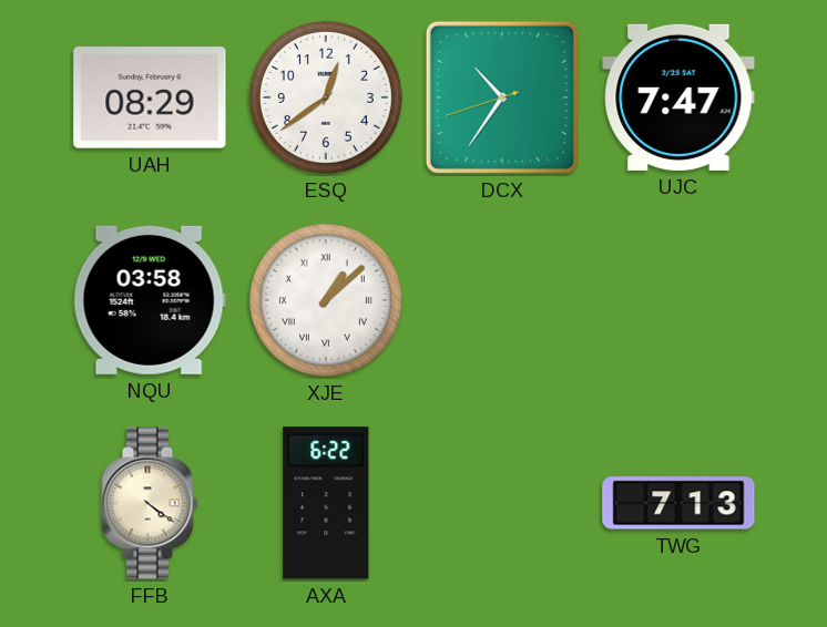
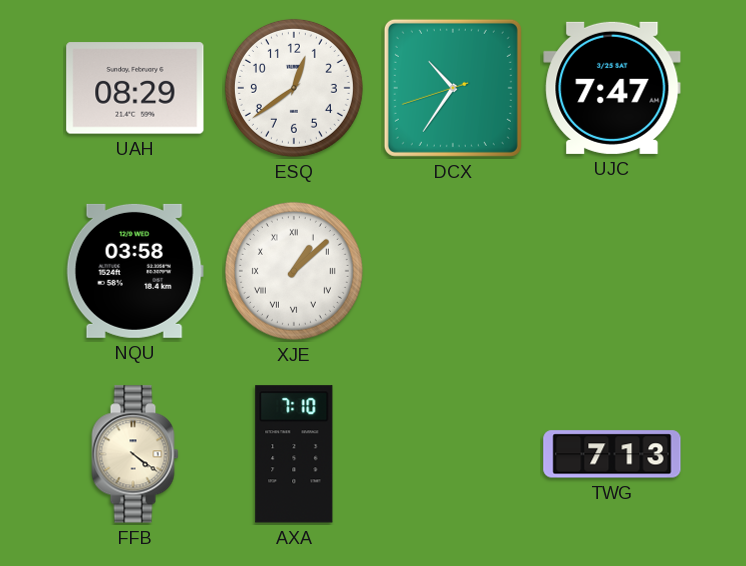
AXA: 6:22 -> 7:10 (294, 454)
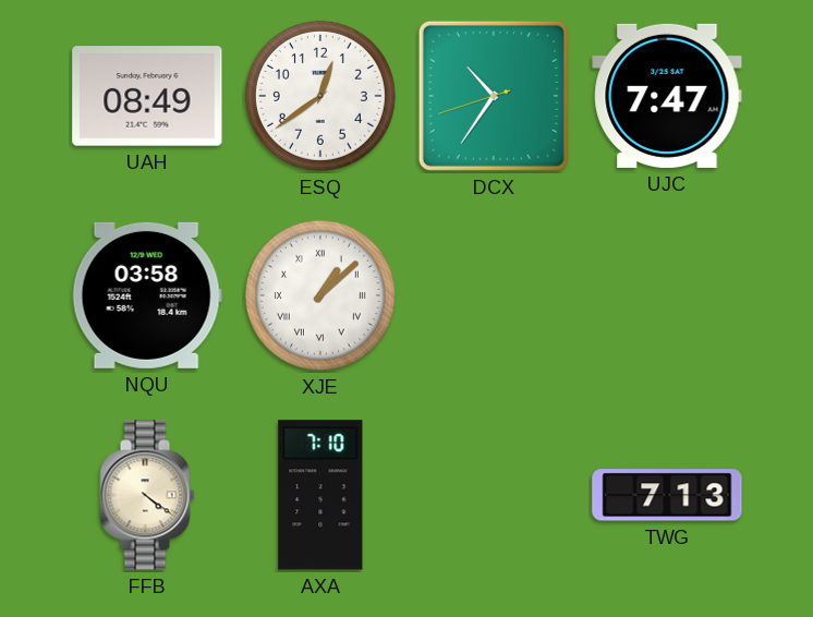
UAH: 08:29 -> 08:49 (147, 96)
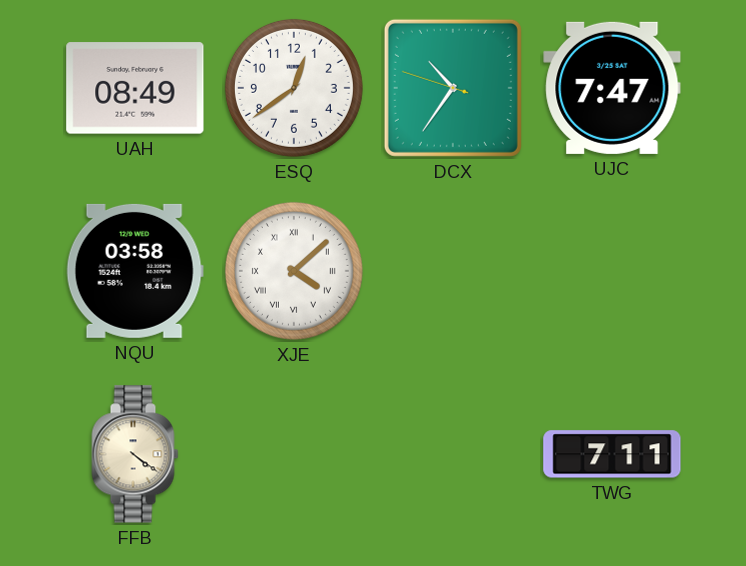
DCX: 10:35:42 -> 10:35:48 (453, 88)
XJE: 1:08 -> 4:08 (294, 271)
AXA: 7:10 -> none (320, 495)
TWG: 7:13 -> 7:11 (612, 454)
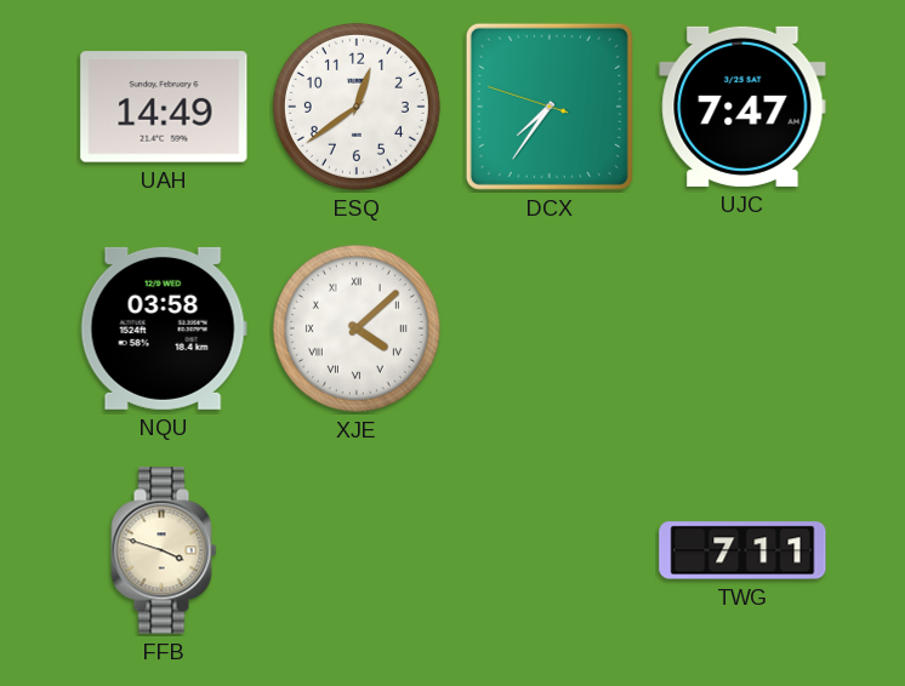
UAH: 08:49 -> 14:49 (164, 107)
DCX: 10:35 -> 7:35 (550, 107)
FFB: 4:21 -> 3:48 (164, 550)
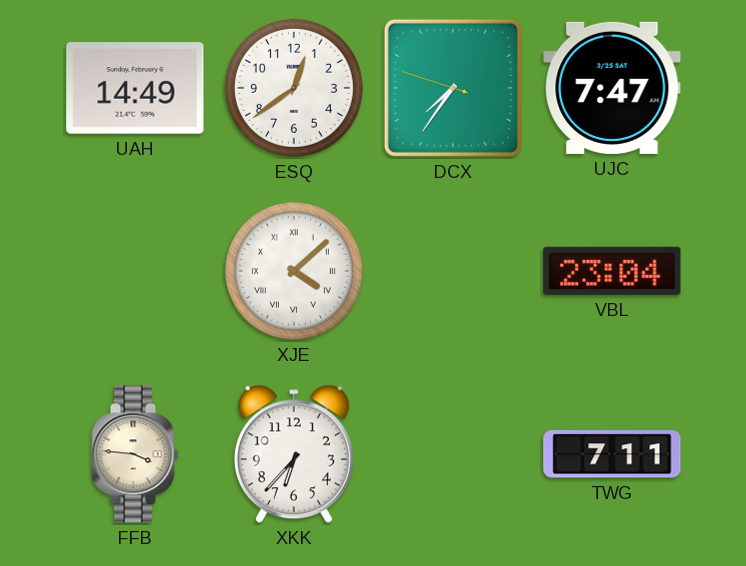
NQU: 03:58 -> none (164, 328)
VBL: none -> 23:04 (612, 271)
FFB: 3:48 -> 3:46 (135, 454)
XKK: none -> 6:37 (294, 454)
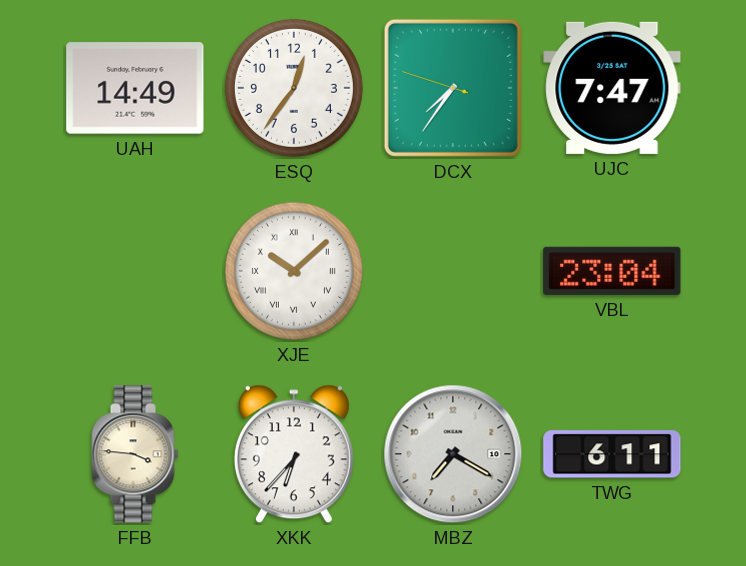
ESQ: 12:39 -> 12:36 (294, 88)
XJE: 4:08 -> 10:08 (294, 271)
MBZ: none -> 7:20 (453, 454)
TWG: 7:11 -> 6:11 (612, 454)
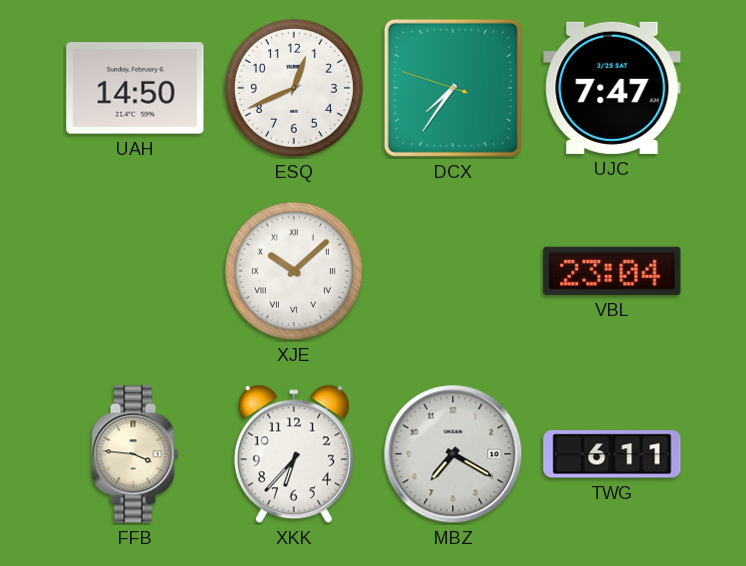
UAH: 14:49 -> 14:50 (135, 88)
ESQ: 12:36 -> 12:41 (294, 88)
